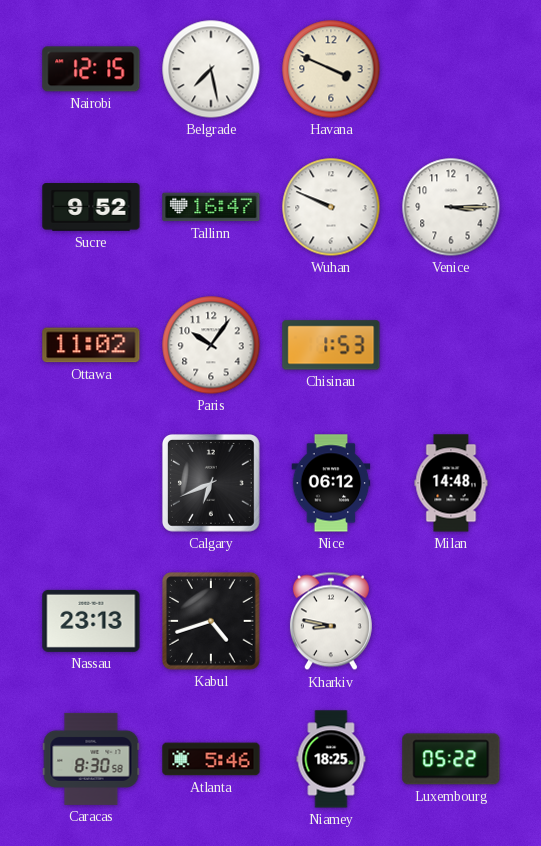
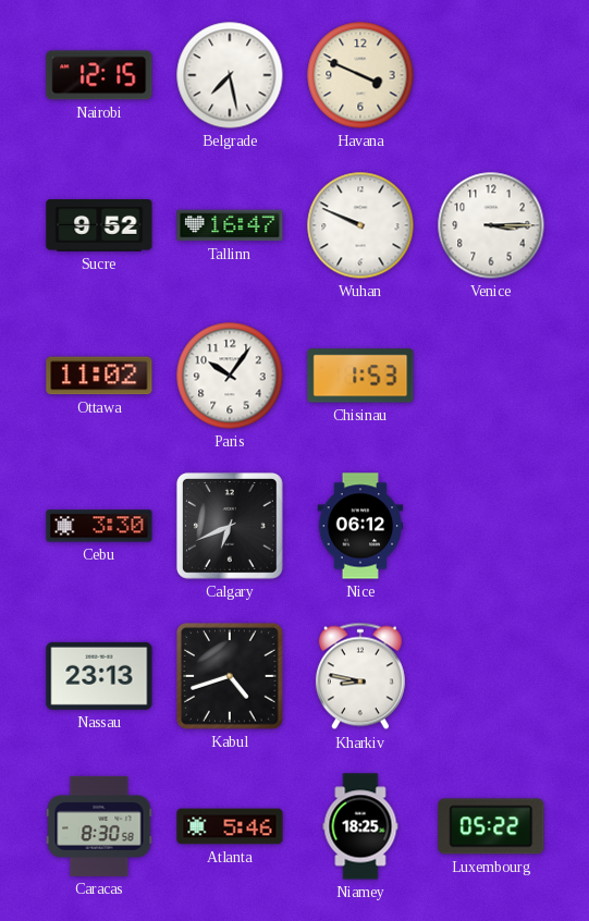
Cebu: none -> 3:30 (99, 526)
Milan: 14:48 -> none (451, 483)
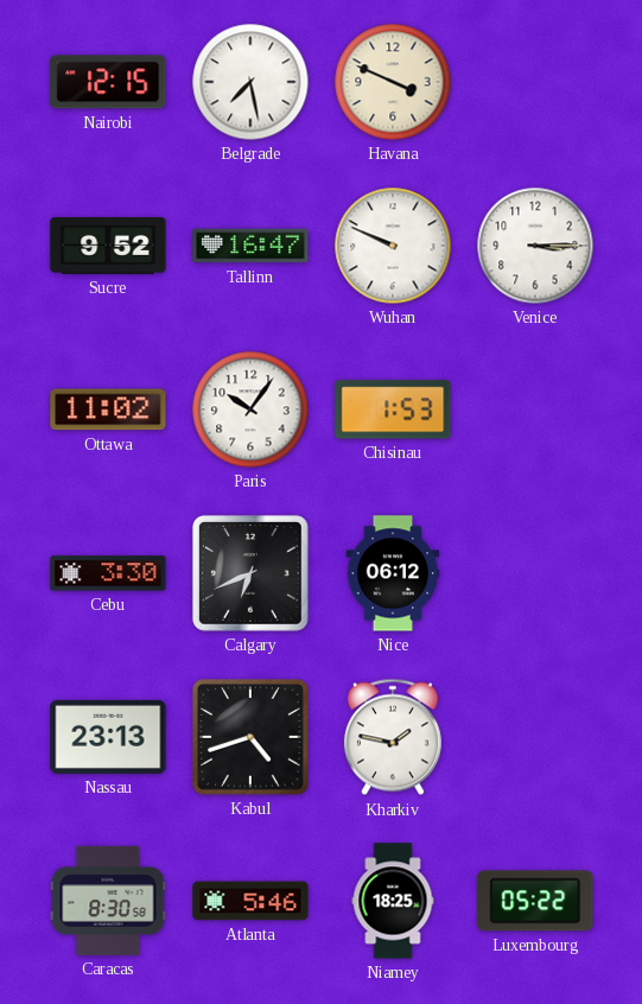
Kharkiv: 8:47 -> 1:47 (393, 737)
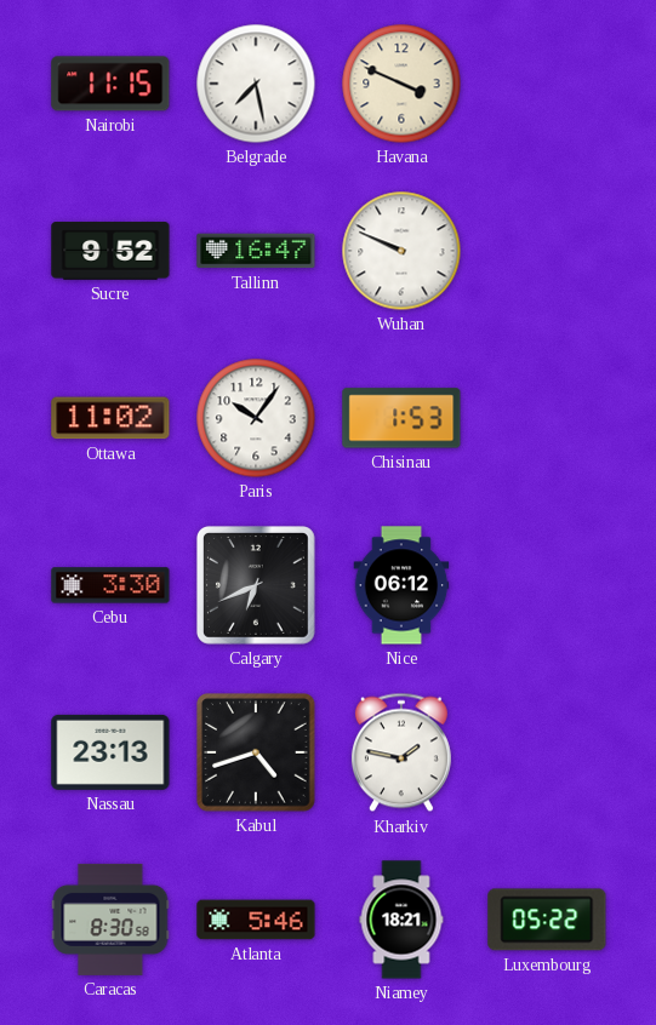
Nairobi: 12:15 -> 11:15 (110, 84)
Venice: 3:15 -> none (535, 246)
Niamey: 18:25 -> 18:21 (401, 920)
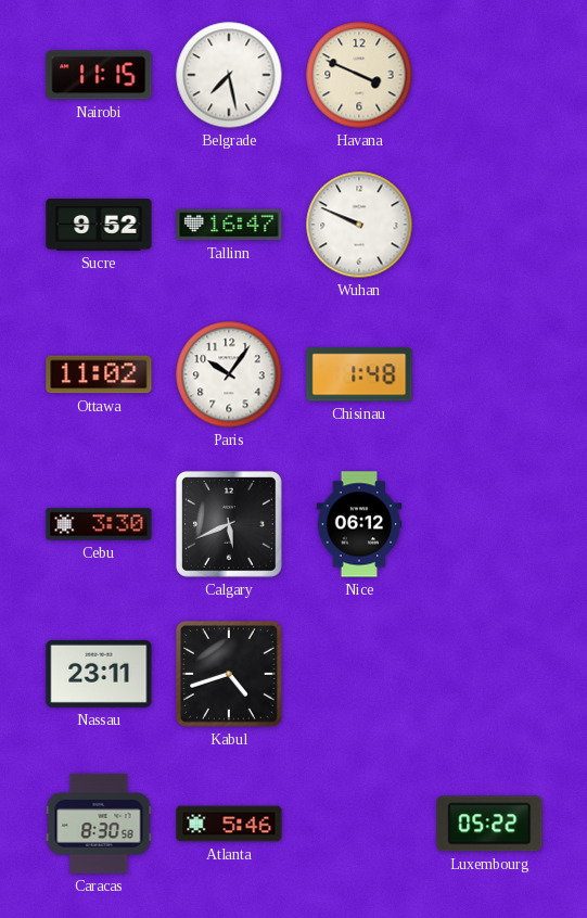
Chisinau: 1:53 -> 1:48 (359, 374)
Calgary: 6:41 -> 5:41 (229, 524)
Nassau: 23:13 -> 23:11 (99, 674)
Kharkiv: 1:47 -> none (401, 752)
Niamey: 18:21 -> none (401, 920)
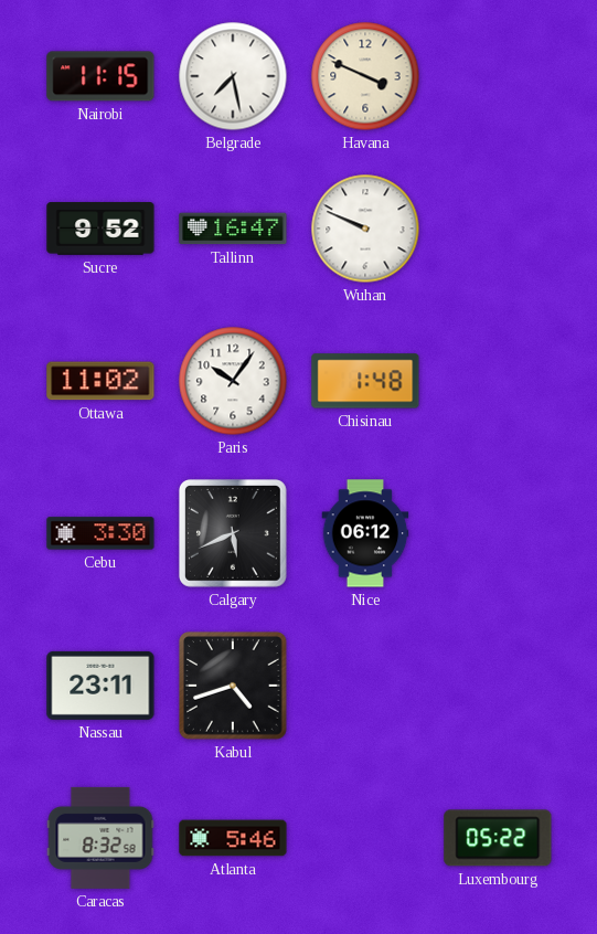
Caracas: 8:30 -> 8:32 (100, 838)
